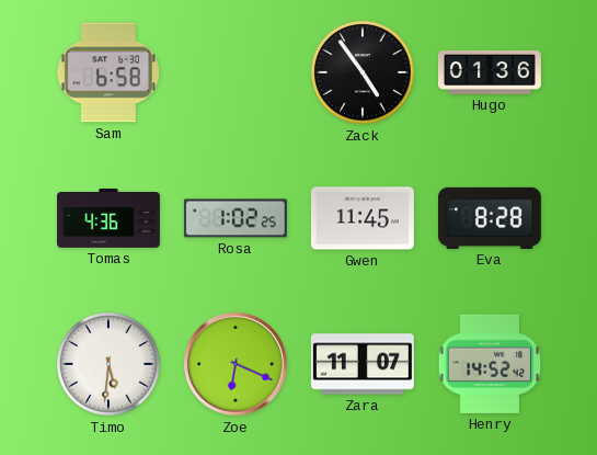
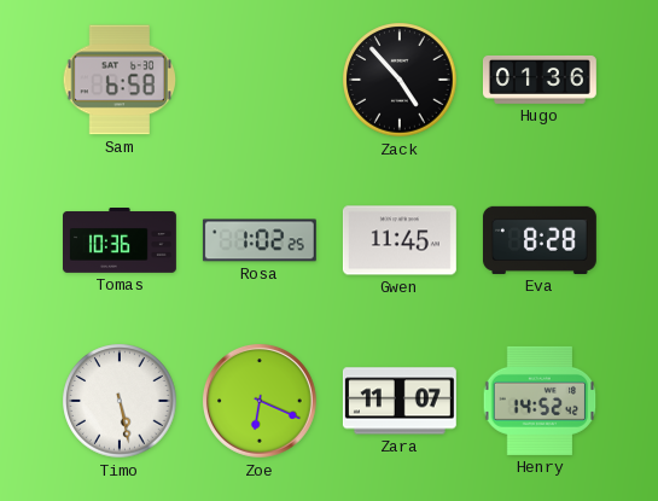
Zack: 4:54 -> 4:53 (400, 80)
Tomas: 4:36 -> 10:36 (121, 240)
Timo: 5:31 -> 5:28 (120, 401)
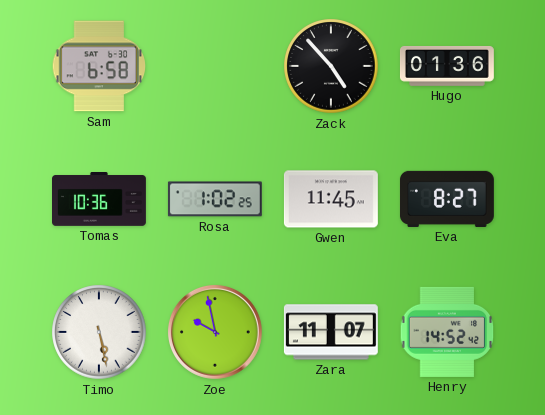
Eva: 8:28 -> 8:27 (447, 199)
Zoe: 6:19 -> 9:58 (215, 332)
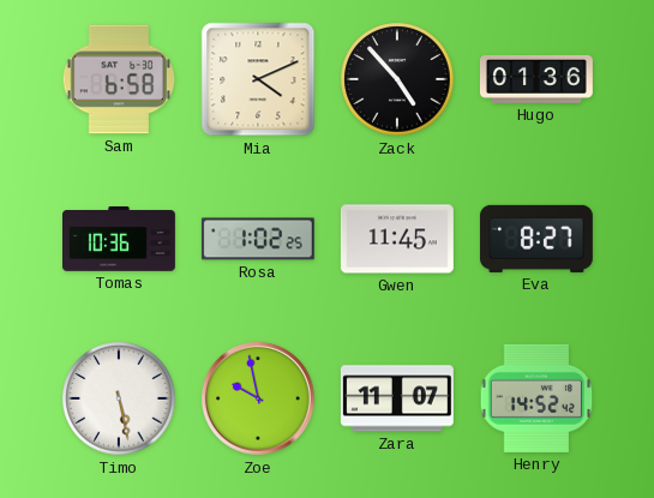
Mia: none -> 4:11 (258, 79)
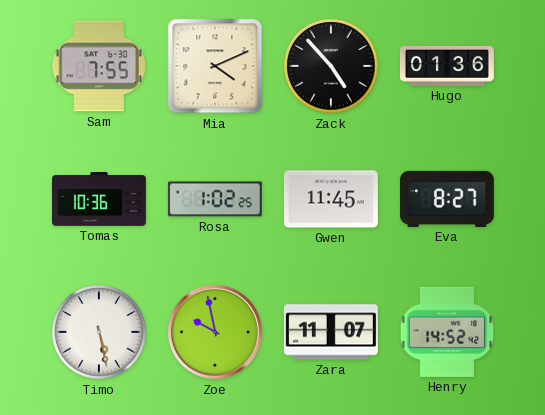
Sam: 6:58 -> 7:55 (98, 66)
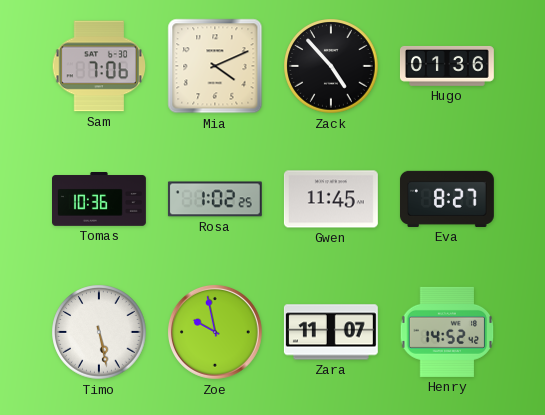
Sam: 7:55 -> 7:06 (98, 66)
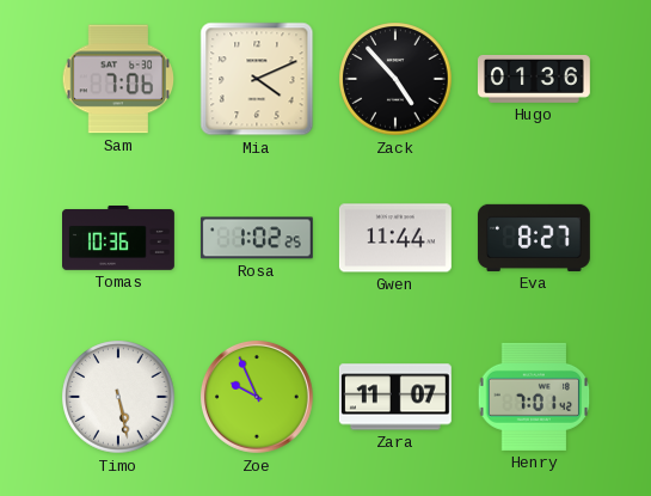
Gwen: 11:45 -> 11:44 (395, 238)
Zoe: 9:58 -> 9:56 (257, 397)
Henry: 14:52 -> 7:01 (534, 397)
